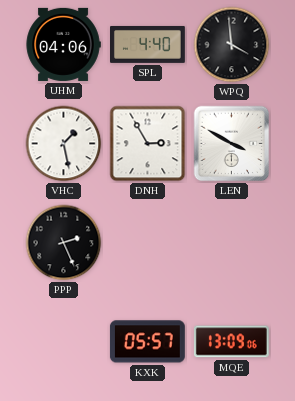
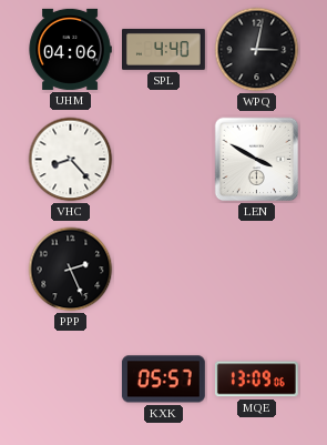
WPQ: 3:59 -> 3:02 (257, 50)
VHC: 1:28 -> 8:23 (71, 160)
DNH: 2:55 -> none (148, 144)
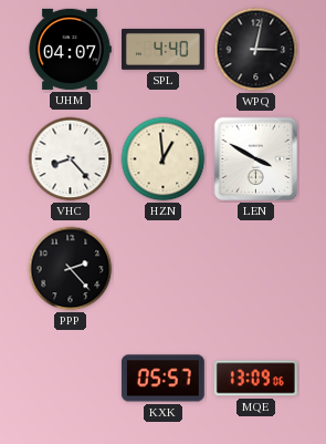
UHM: 04:06 -> 04:07 (70, 49)
HZN: none -> 12:59 (164, 159)
PPP: 2:26 -> 2:23 (71, 269)
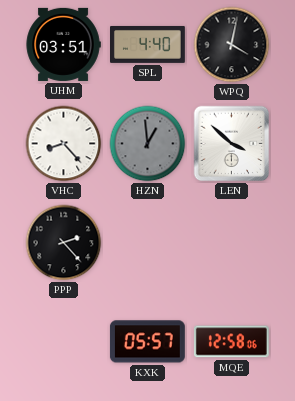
UHM: 04:07 -> 03:51 (63, 44)
WPQ: 3:02 -> 4:02 (232, 45)
HZN dial: cream -> grey (148, 144)
LEN: 3:50 -> 3:52 (232, 144)
MQE: 13:09 -> 12:58 (231, 342)
